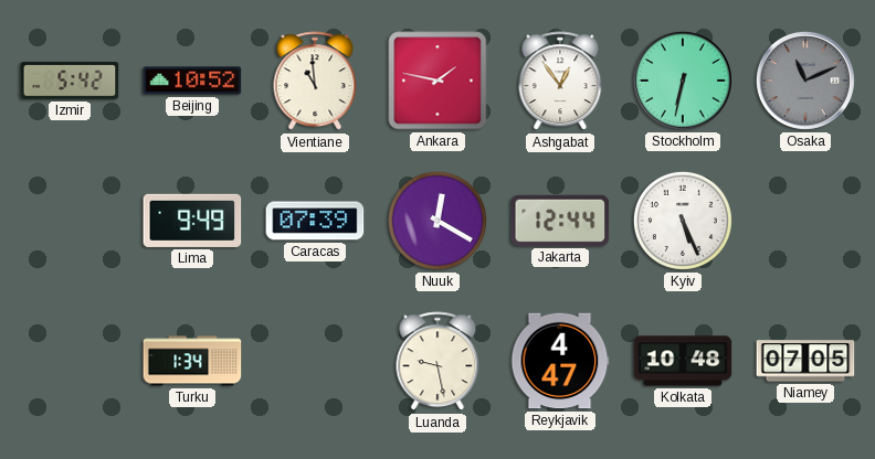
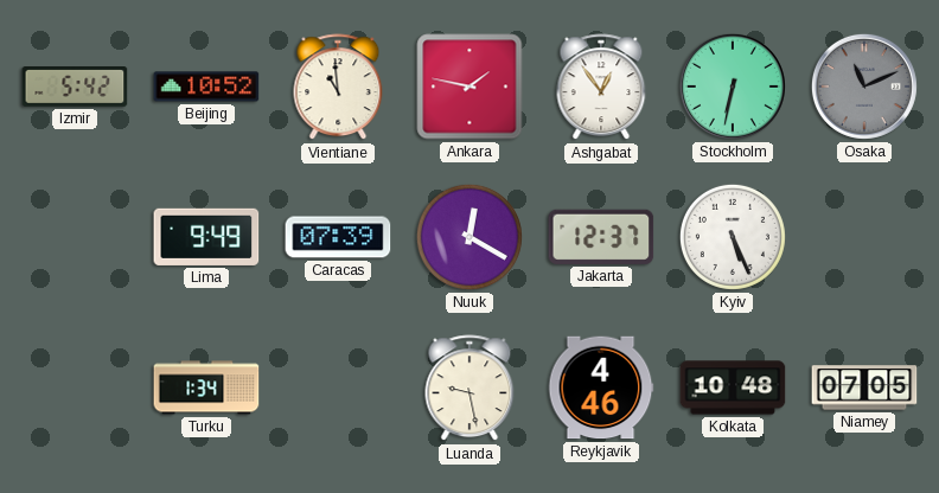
Jakarta: 12:44 -> 12:37 (601, 237)
Reykjavik: 4:47 -> 4:46 (601, 388)
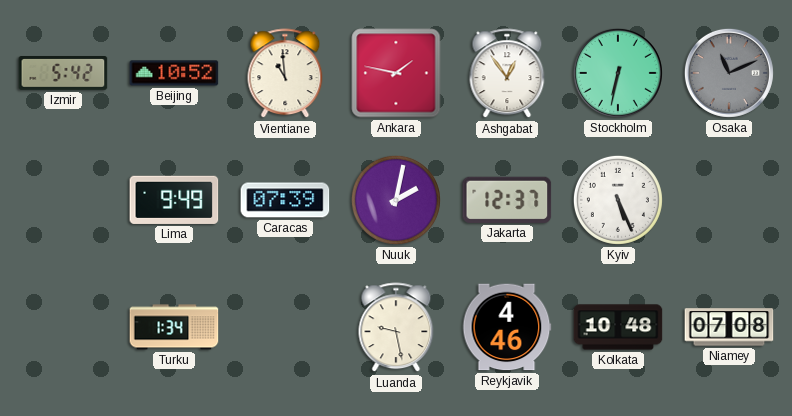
Nuuk: 12:20 -> 2:02 (396, 200)
Niamey: 07:05 -> 07:08 (729, 327)
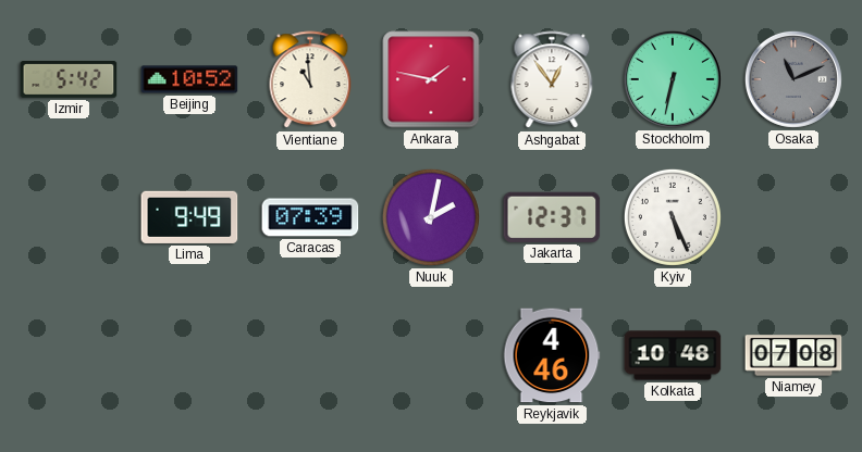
Turku: 1:34 -> none (174, 327)
Luanda: 9:28 -> none (396, 328)
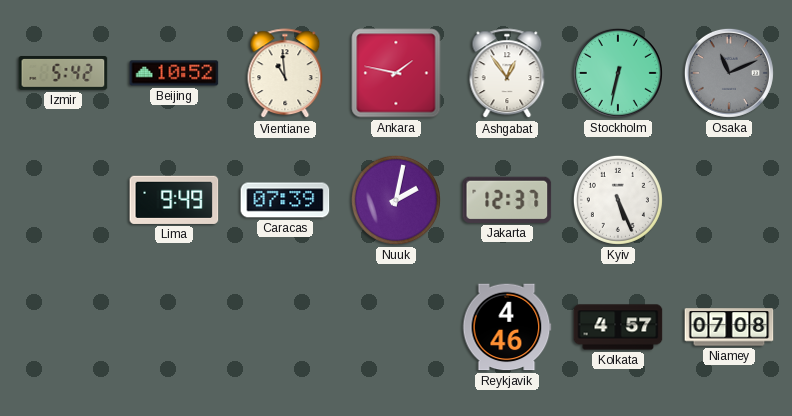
Kolkata: 10:48 -> 4:57 (618, 327)
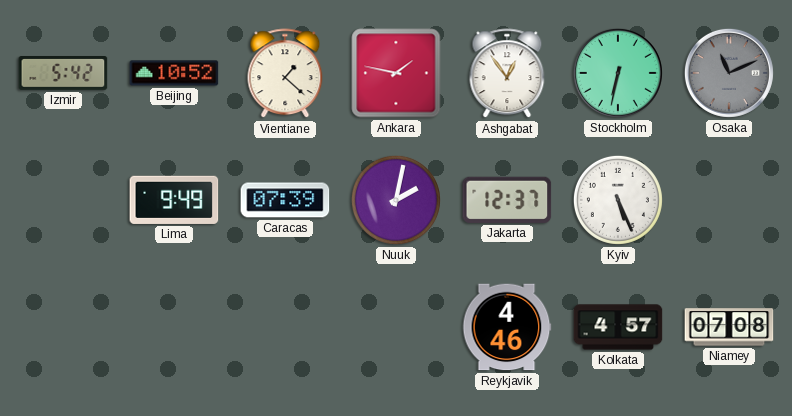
Vientiane: 10:59 -> 1:22 (285, 74)
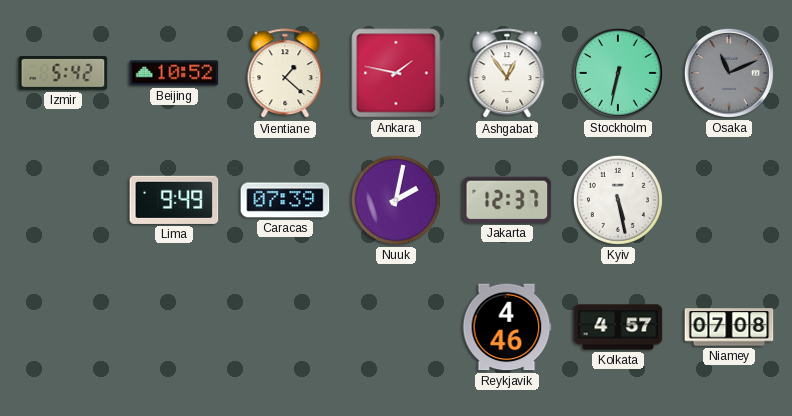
Kyiv: 5:26 -> 5:28 (618, 200)
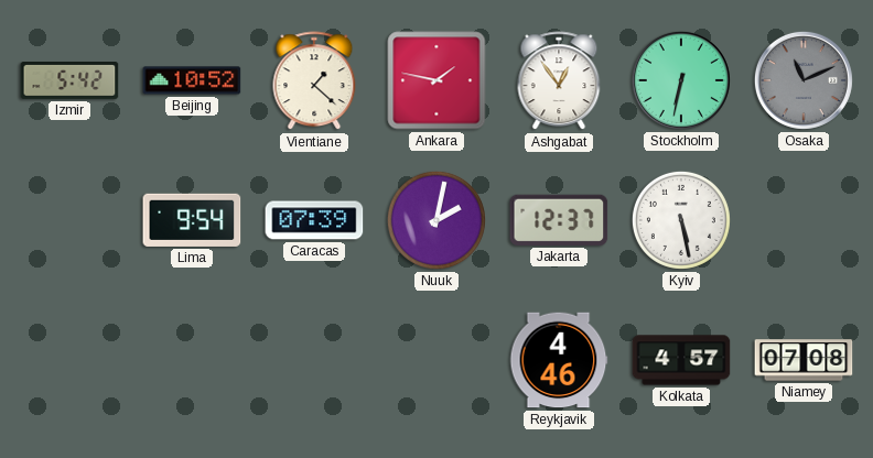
Lima: 9:49 -> 9:54 (192, 220)
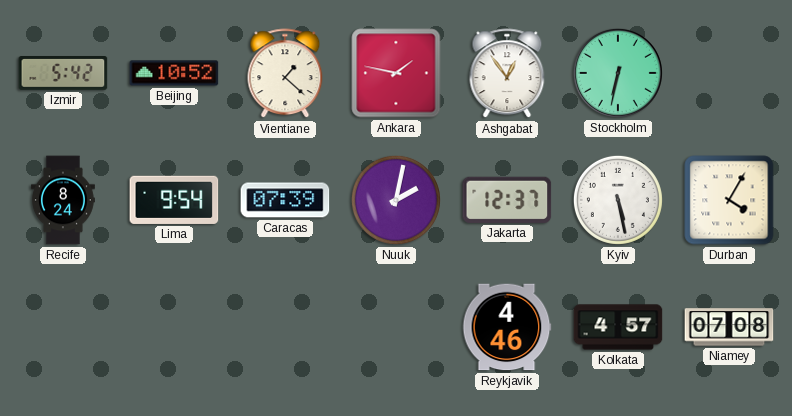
Osaka: 11:11 -> none (804, 80)
Recife: none -> 8:24 (63, 200)
Durban: none -> 4:05 (729, 200)
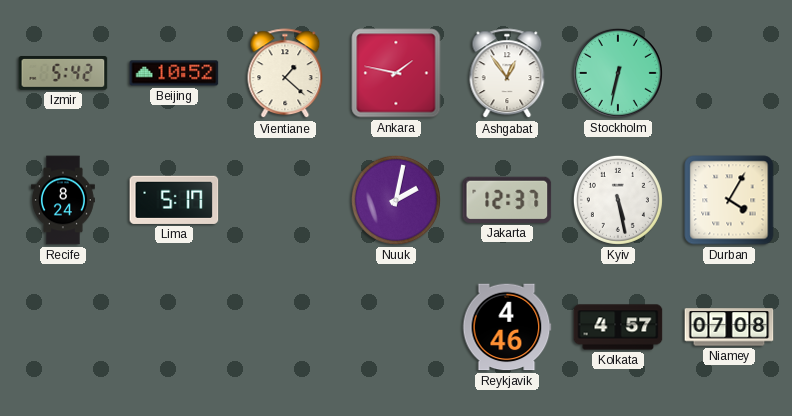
Lima: 9:54 -> 5:17 (174, 200)
Caracas: 07:39 -> none (285, 200)
